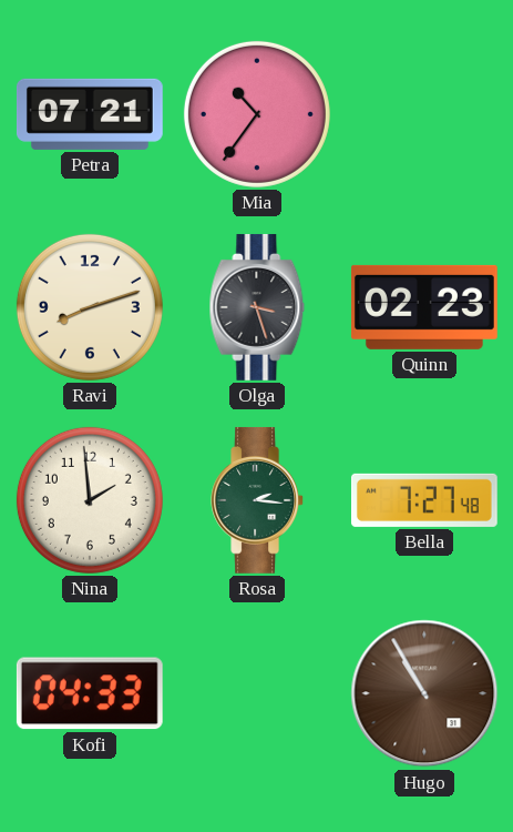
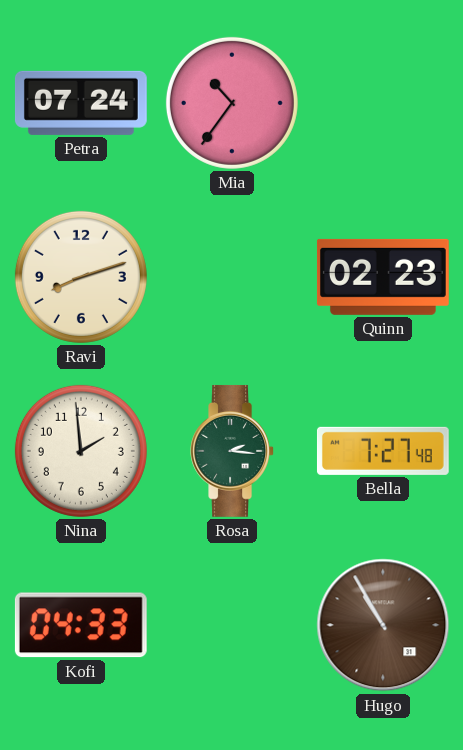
Petra: 07:21 -> 07:24 (81, 103)
Olga: 3:27 -> none (257, 307)
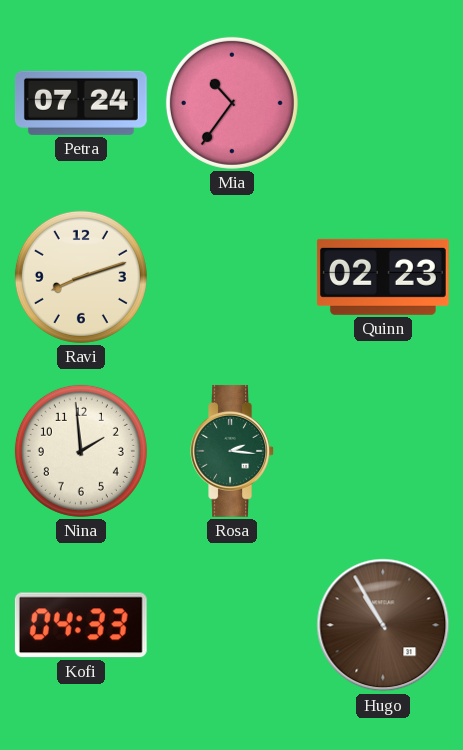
Bella: 7:27 -> none (383, 451)
